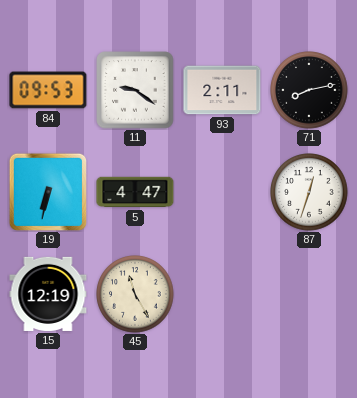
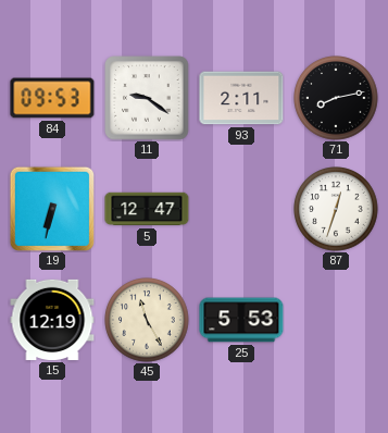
5: 4:47 -> 12:47 (147, 209)
25: none -> 5:53 (241, 320)
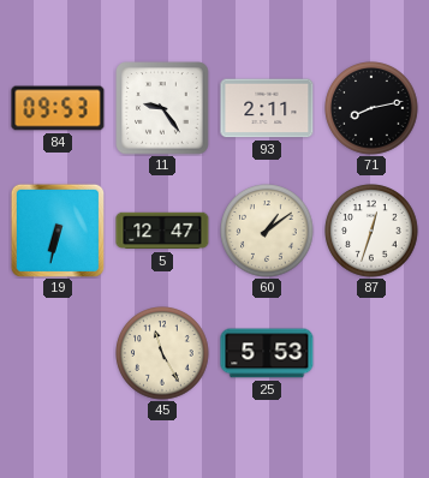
11: 9:21 -> 9:24 (162, 108)
60: none -> 1:09 (267, 231)
15: 12:19 -> none (52, 320)
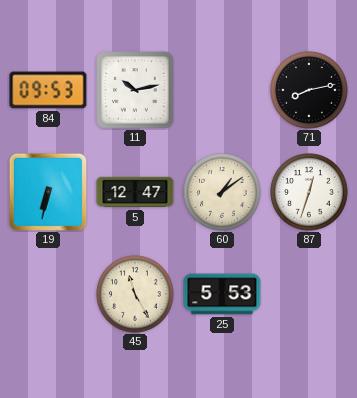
11: 9:24 -> 10:13 (135, 90)
93: 2:11 -> none (267, 108)
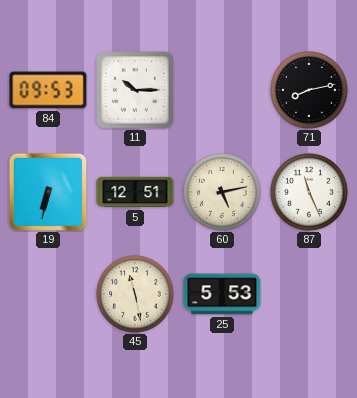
11: 10:13 -> 10:15 (135, 90)
5: 12:47 -> 12:51 (135, 192)
60: 1:09 -> 5:13 (222, 192)
87: 12:33 -> 11:26 (309, 192)
45: 11:25 -> 11:28 (135, 294)
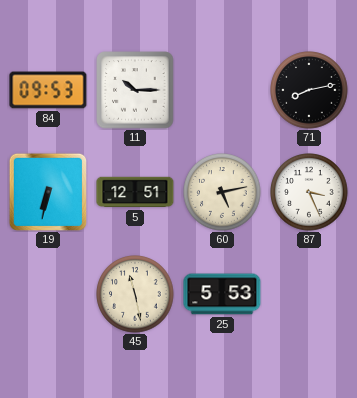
87: 11:26 -> 3:26 (309, 192)
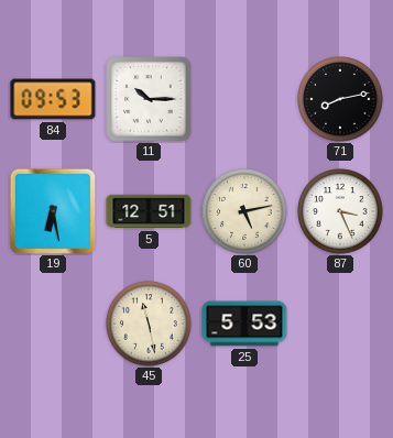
19: 6:32 -> 6:28 (52, 210)
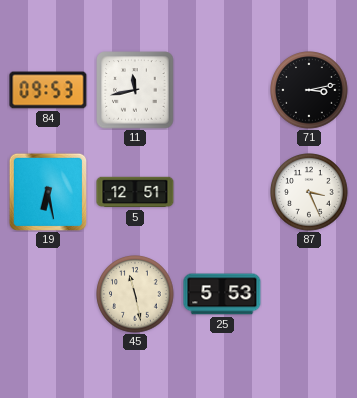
11: 10:15 -> 11:43 (135, 90)
71: 8:13 -> 3:13 (309, 90)
60: 5:13 -> none (244, 211)
